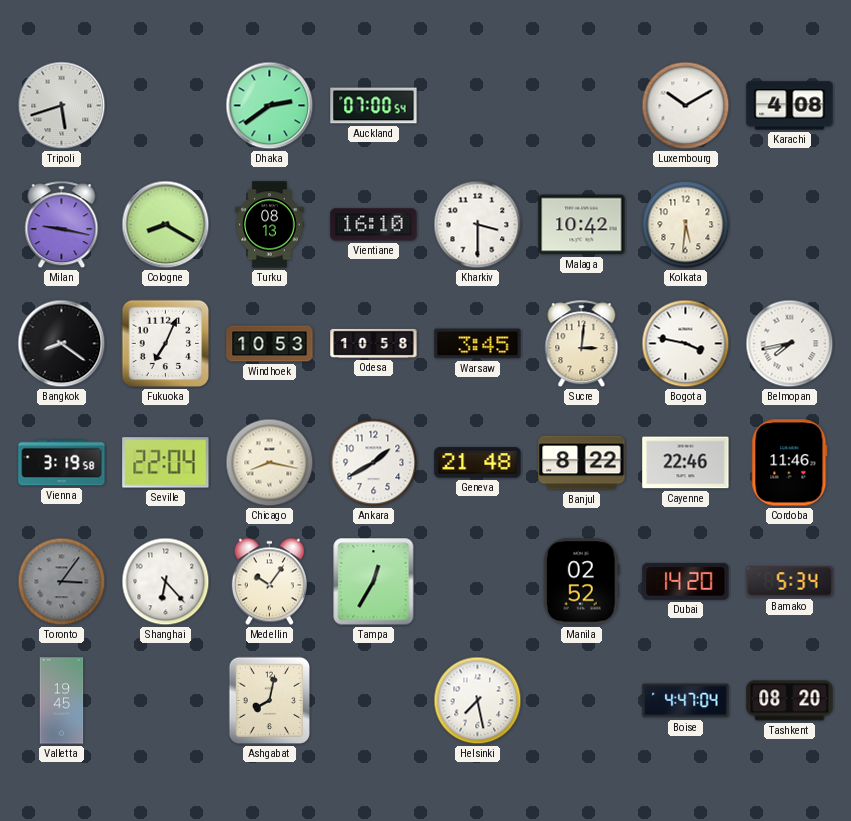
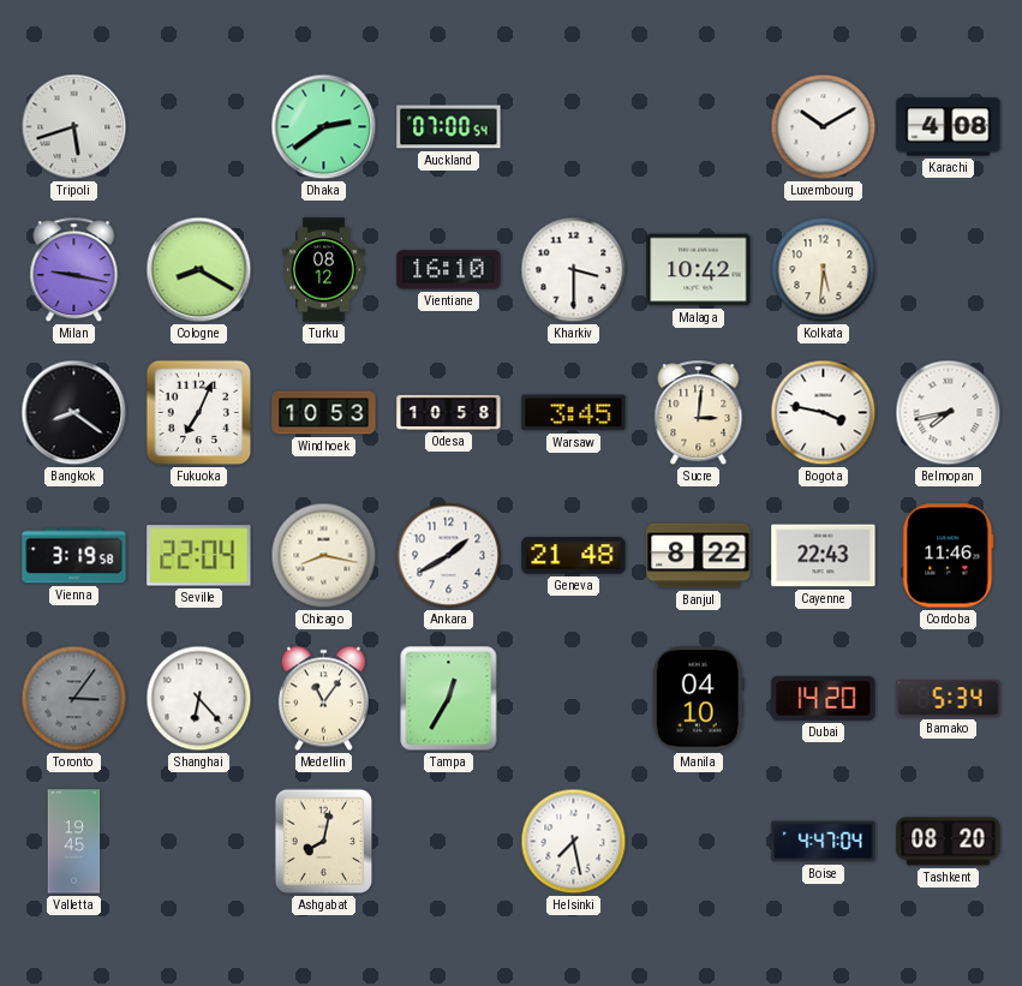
Turku: 08:13 -> 08:12 (324, 270)
Cayenne: 22:46 -> 22:43 (824, 556)
Medellin: 10:06 -> 11:06 (323, 699)
Manila: 02:52 -> 04:10 (698, 699)
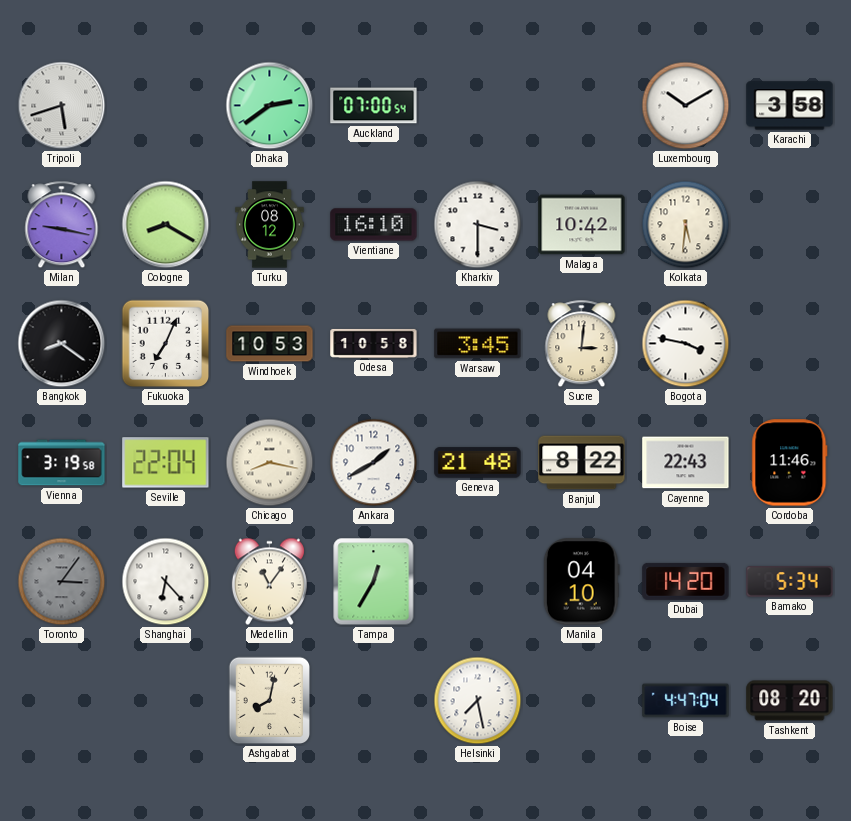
Karachi: 4:08 -> 3:58 (790, 106)
Belmopan: 7:43 -> none (949, 413)
Valletta: 19:45 -> none (74, 842)
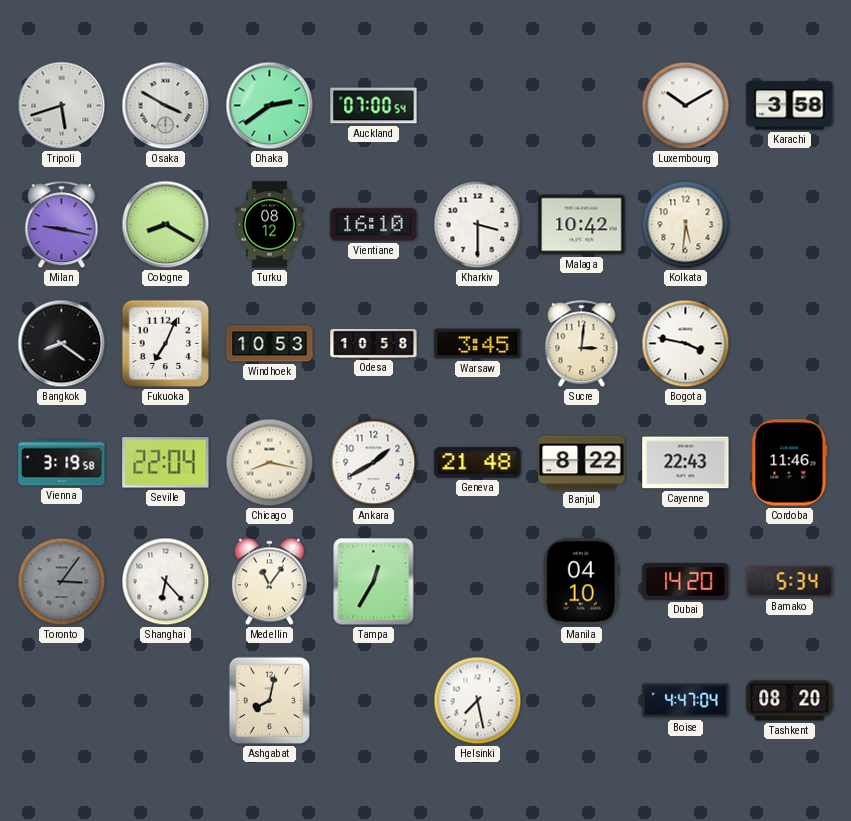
Osaka: none -> 3:50 (166, 106)
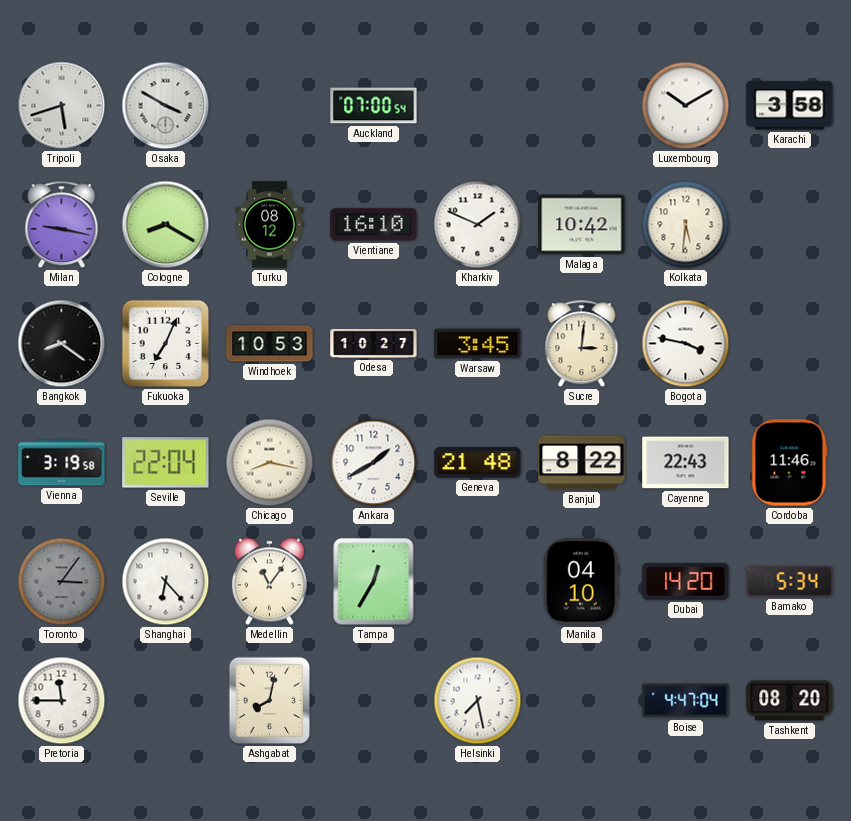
Dhaka: 2:39 -> none (270, 106)
Kharkiv: 3:30 -> 1:49 (478, 225)
Odesa: 10:58 -> 10:27 (374, 343)
Pretoria: none -> 11:45 (62, 701)
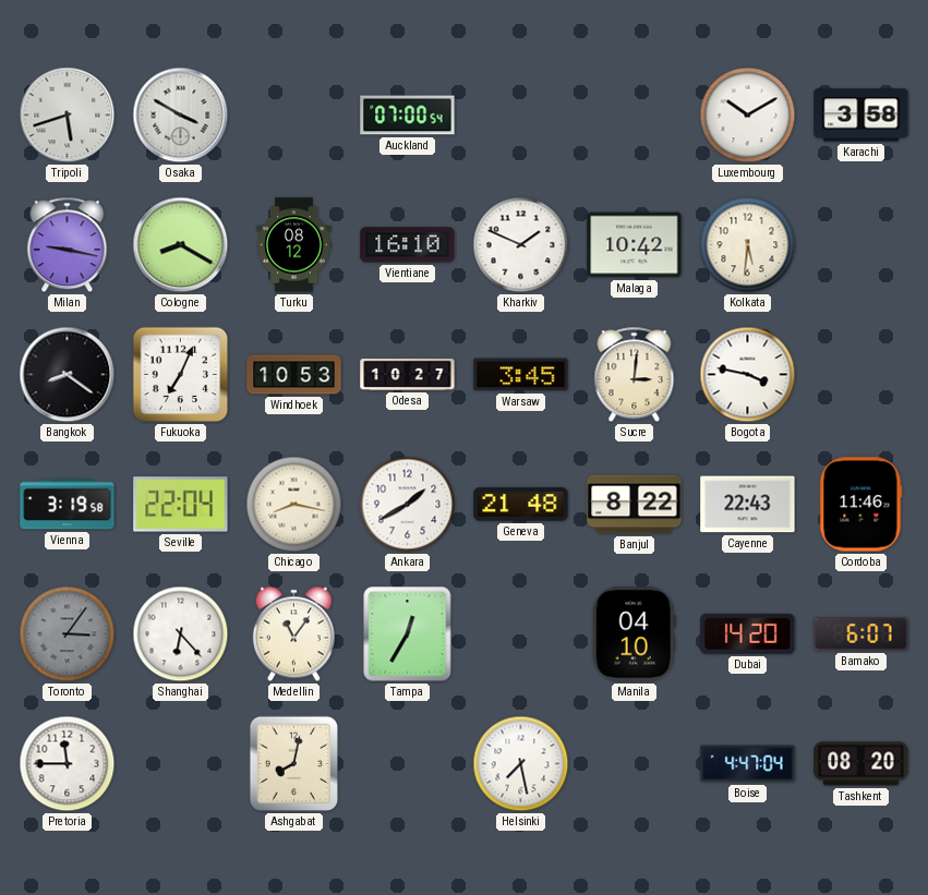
Bamako: 5:34 -> 6:07 (861, 634)
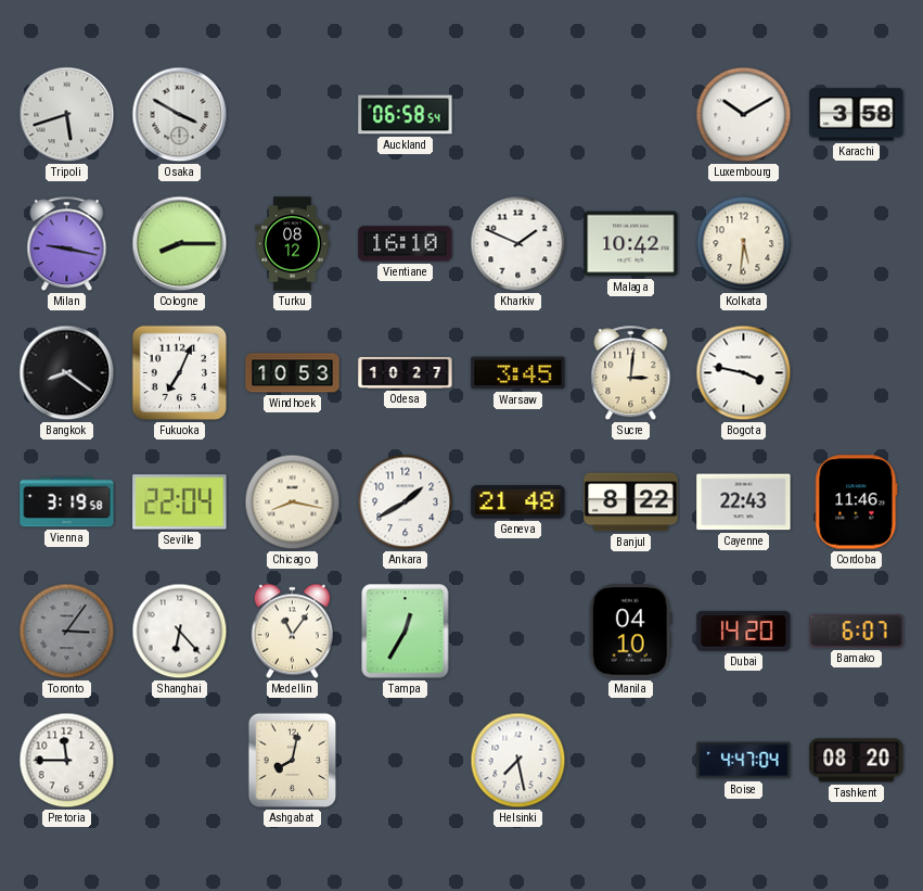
Auckland: 07:00 -> 06:58 (406, 115)
Cologne: 8:20 -> 8:15 (180, 244)
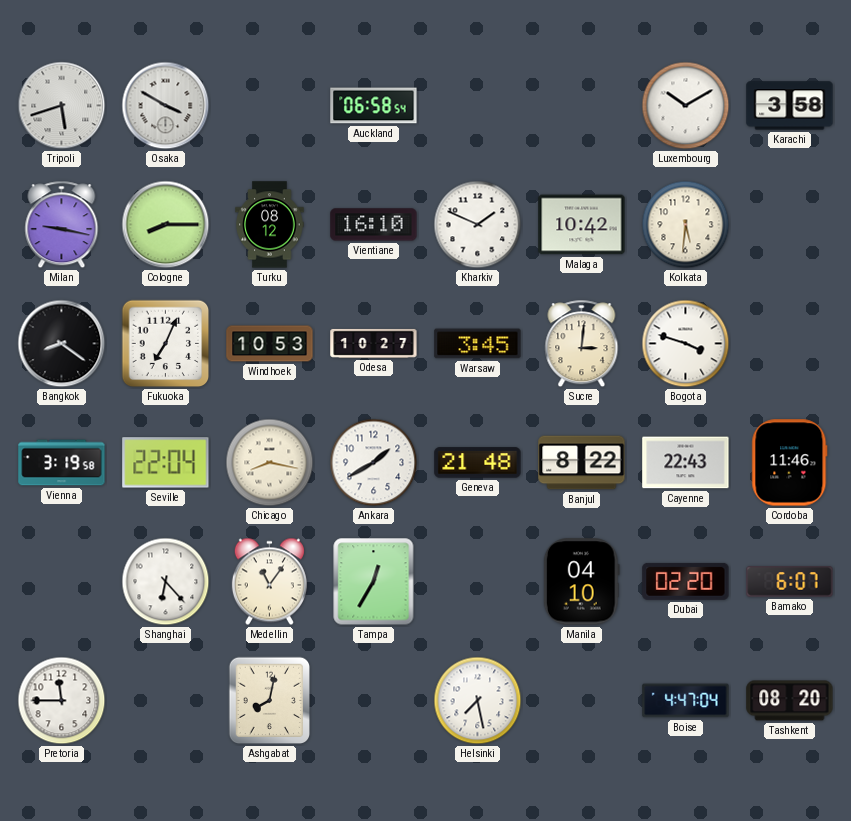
Bogota: 3:47 -> 3:48 (686, 344)
Toronto: 3:06 -> none (67, 632)
Dubai: 14:20 -> 02:20 (686, 581)
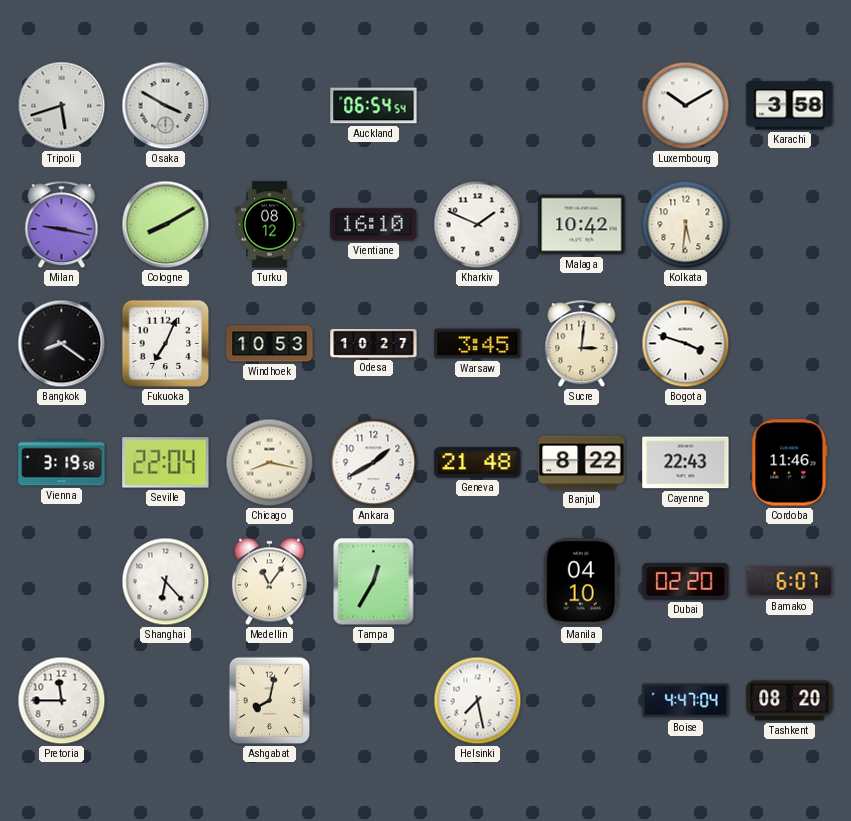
Auckland: 06:58 -> 06:54 (374, 106)
Cologne: 8:15 -> 8:10 (166, 225)
